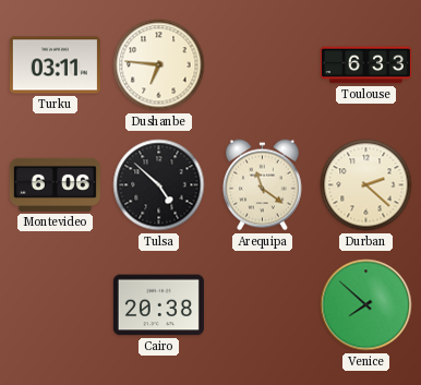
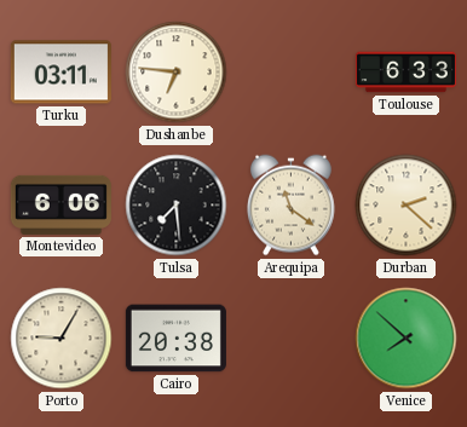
Tulsa: 4:52 -> 7:29 (177, 206)
Porto: none -> 9:05 (62, 339)
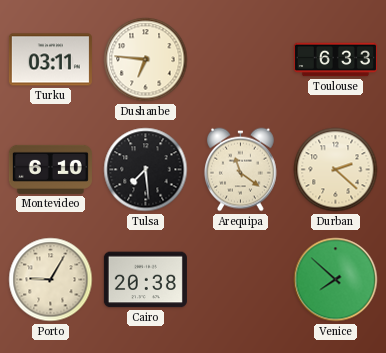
Montevideo: 6:06 -> 6:10 (50, 169)
